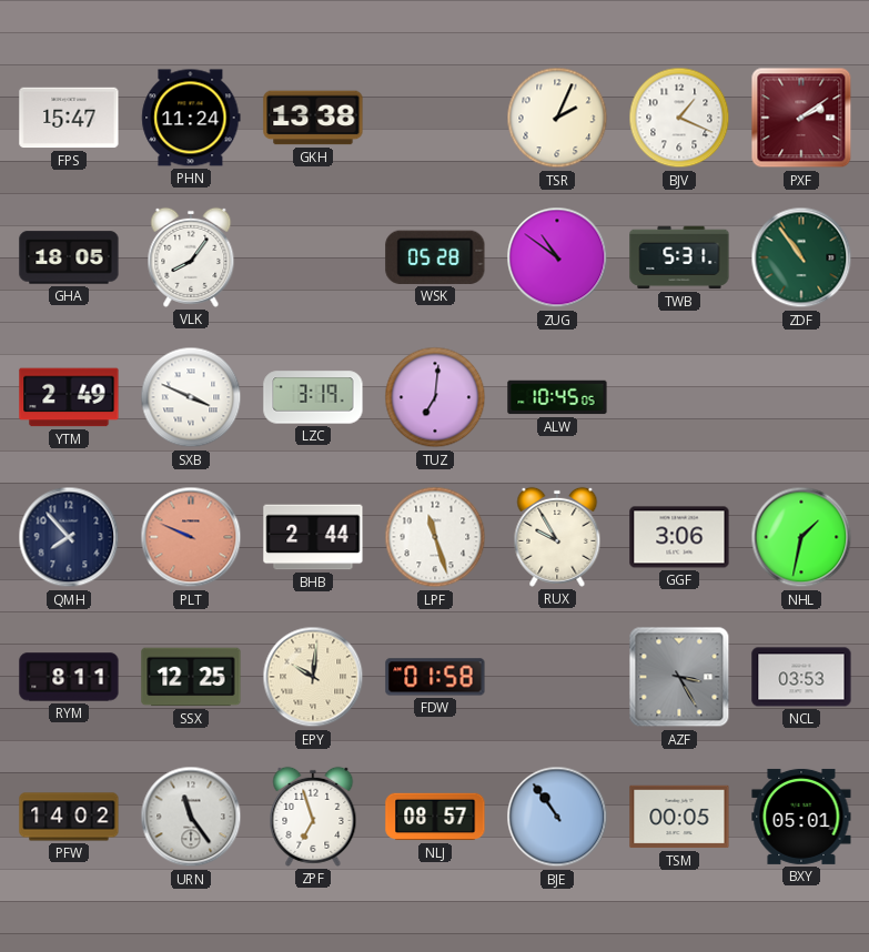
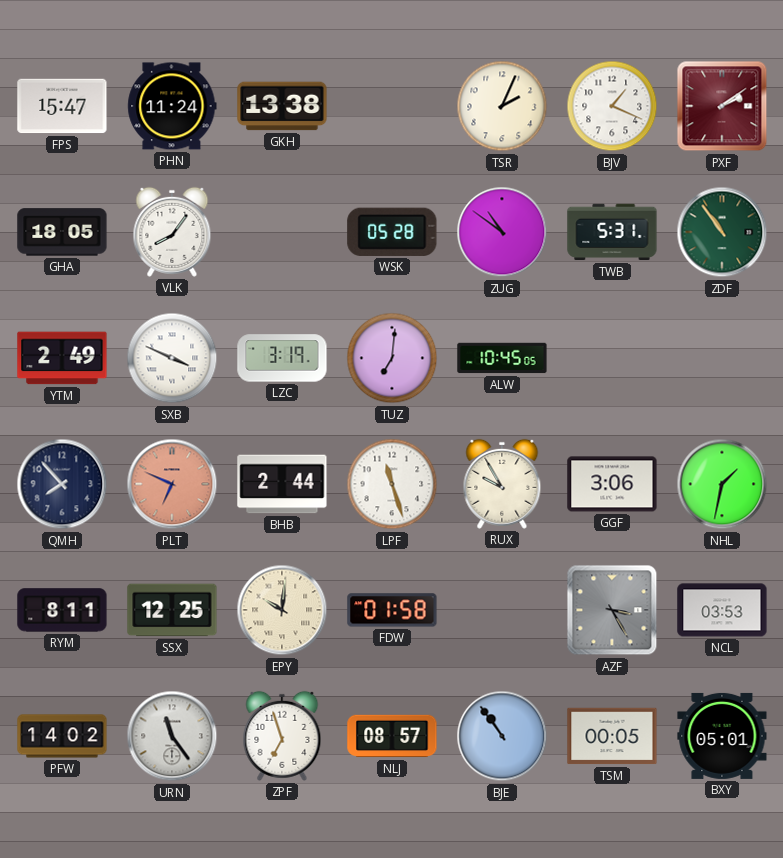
PLT: 9:49 -> 6:49 (172, 484)
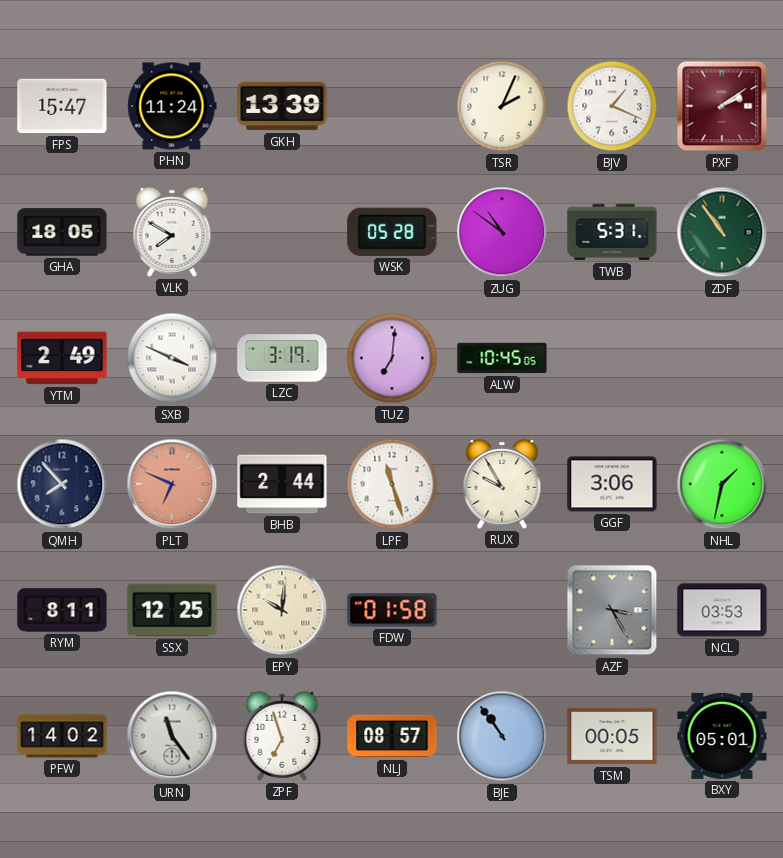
GKH: 13:38 -> 13:39 (282, 106)
VLK: 8:06 -> 7:50 (172, 232)
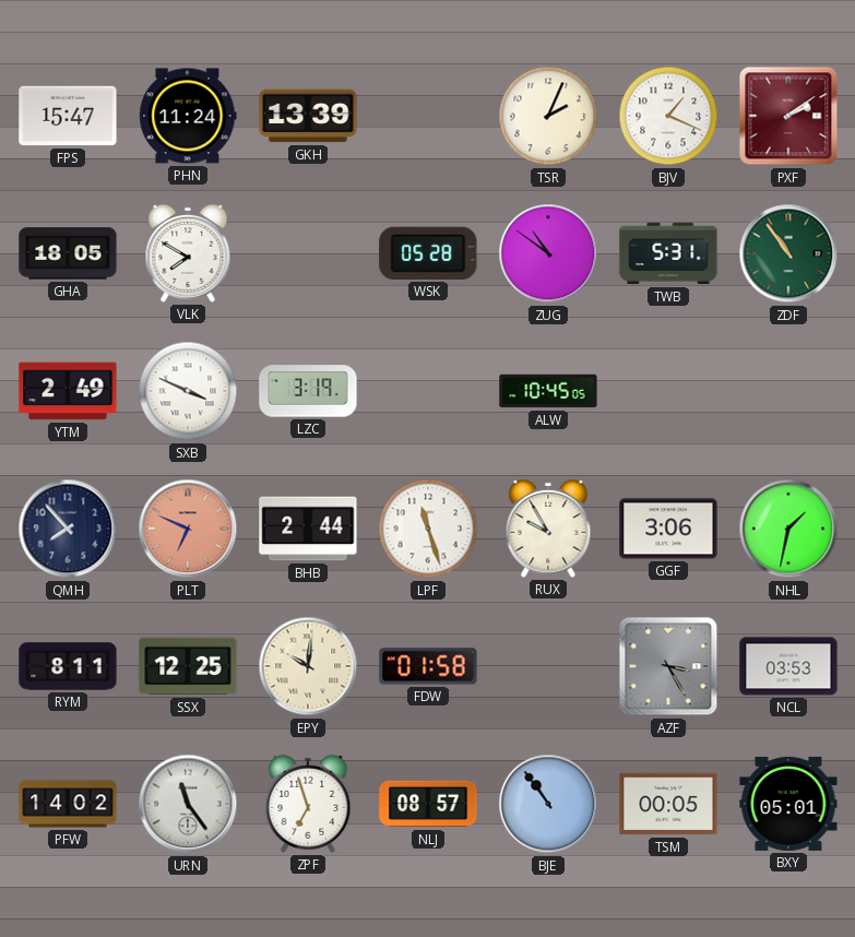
TUZ: 7:01 -> none (392, 358)
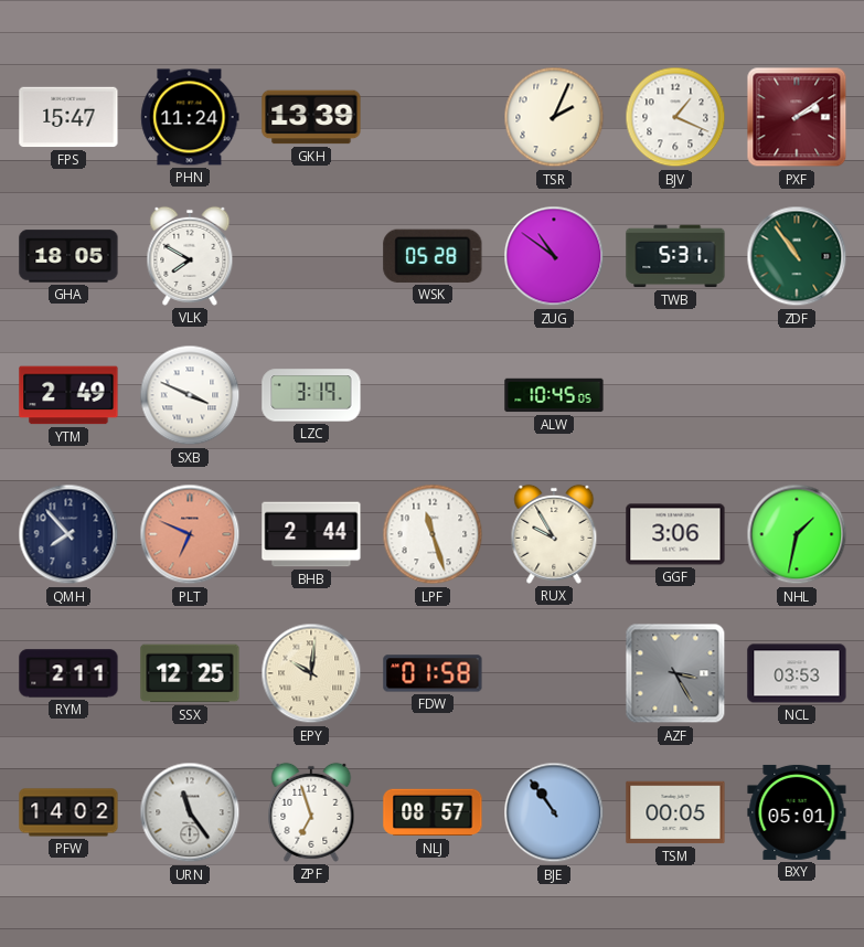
RYM: 8:11 -> 2:11 (68, 673)
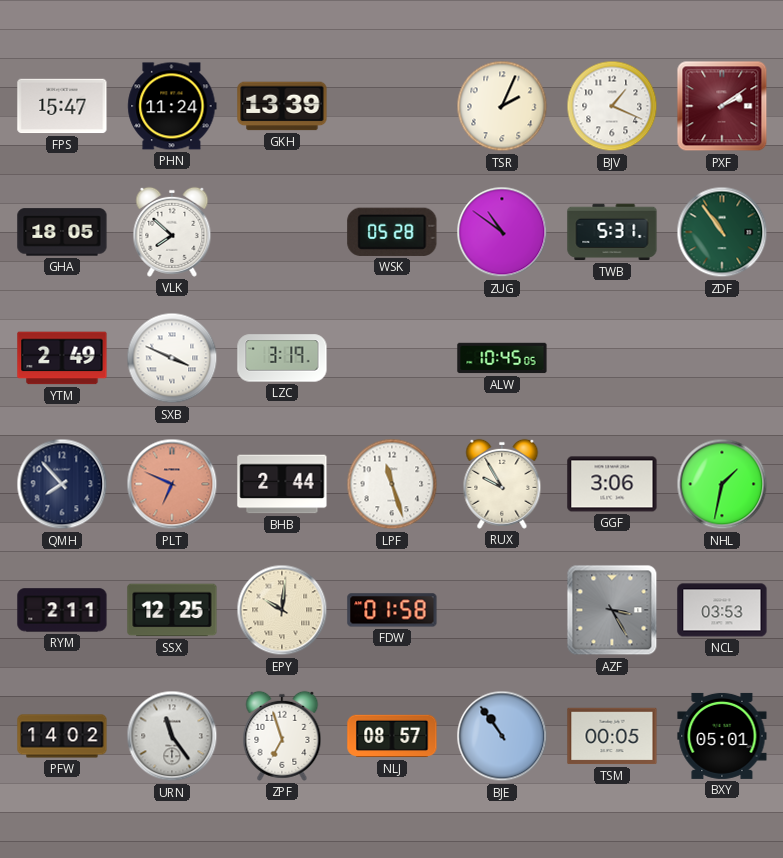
VLK: 7:50 -> 7:52 (172, 232)
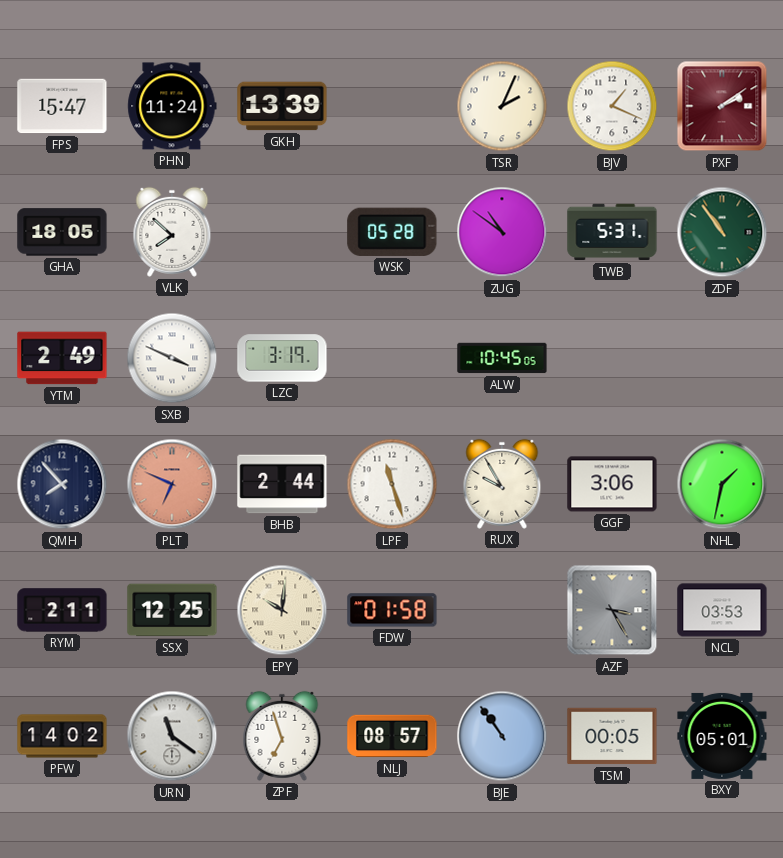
URN: 11:24 -> 11:21 (172, 736)
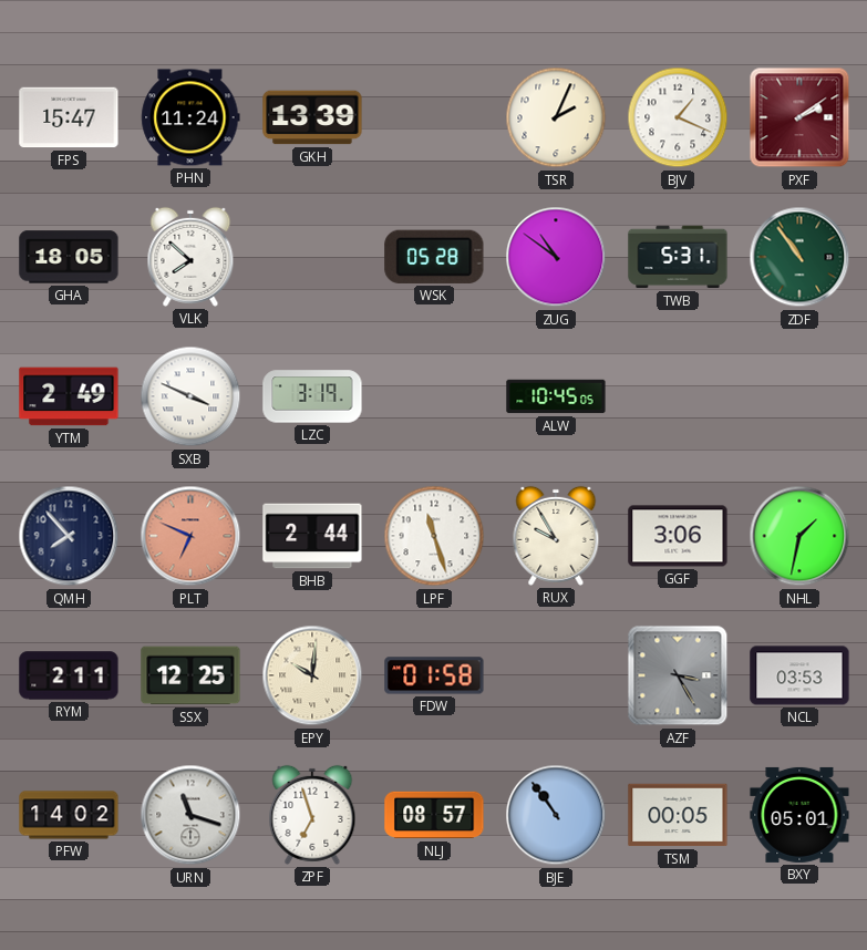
URN: 11:21 -> 11:18 (190, 815)
